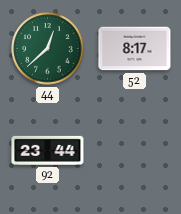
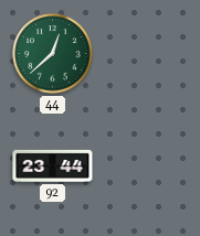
52: 8:17 -> none (135, 49)
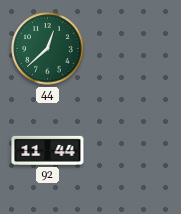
92: 23:44 -> 11:44 (48, 150)
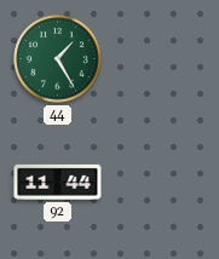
44: 12:38 -> 1:25 (58, 59)
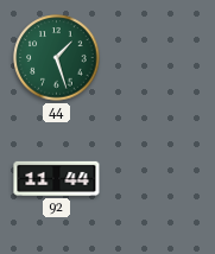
44: 1:25 -> 1:27 (57, 58)
